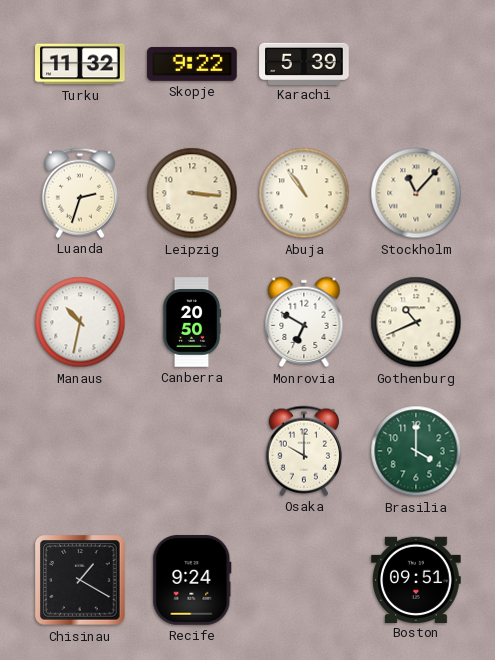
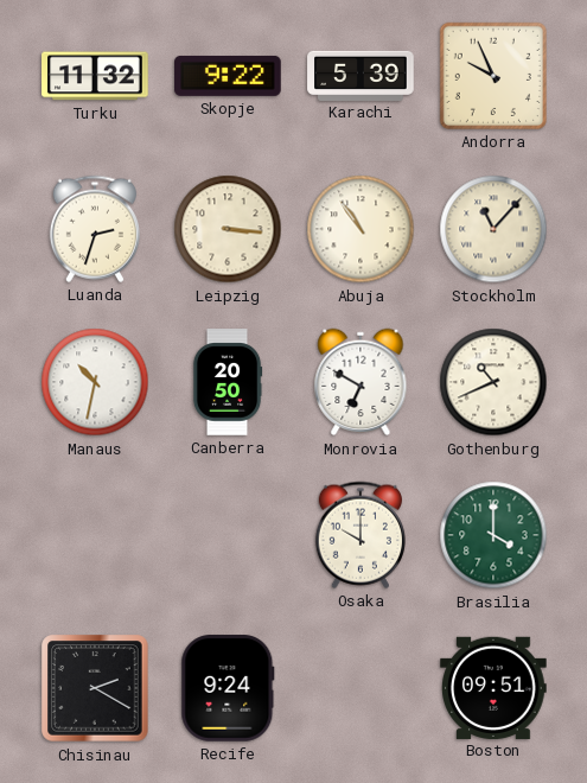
Andorra: none -> 9:56 (493, 76)
Chisinau: 1:20 -> 2:20 (95, 688)
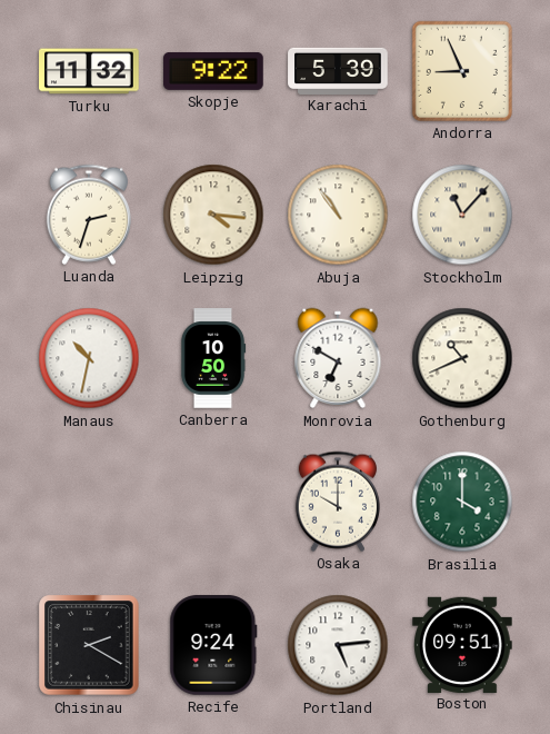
Andorra: 9:56 -> 8:56 (462, 71)
Leipzig: 3:16 -> 4:16 (213, 215)
Canberra: 20:50 -> 10:50 (213, 358)
Portland: none -> 5:14 (338, 645)
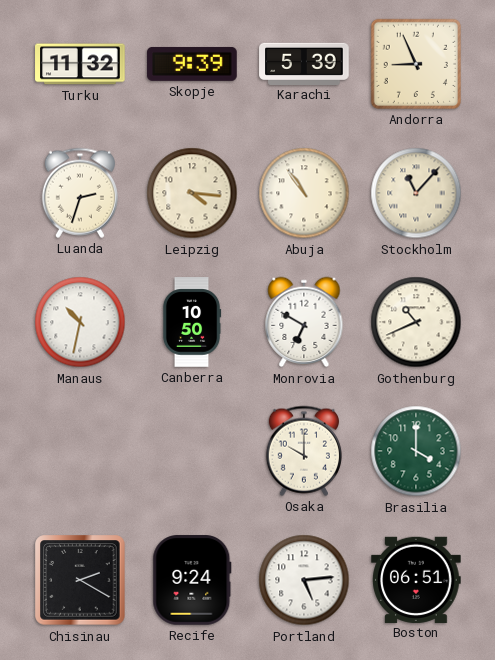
Skopje: 9:22 -> 9:39 (192, 64)
Boston: 09:51 -> 06:51 (416, 579)
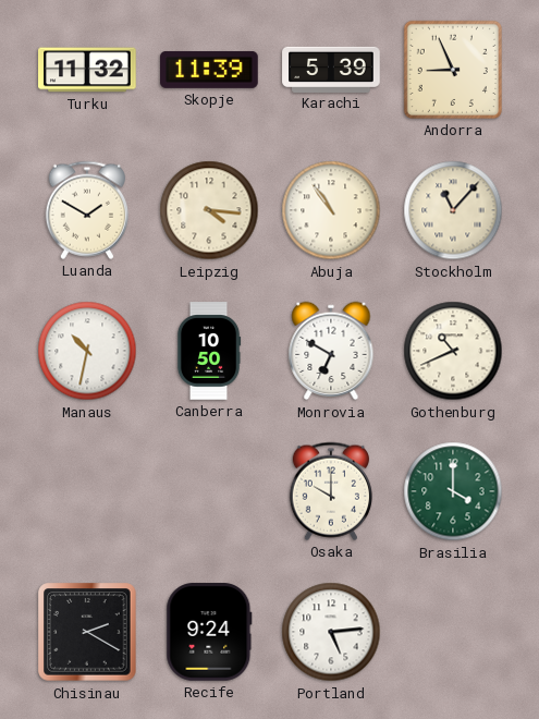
Skopje: 9:39 -> 11:39 (209, 70)
Luanda: 2:33 -> 1:50 (87, 210)
Boston: 06:51 -> none (416, 579)
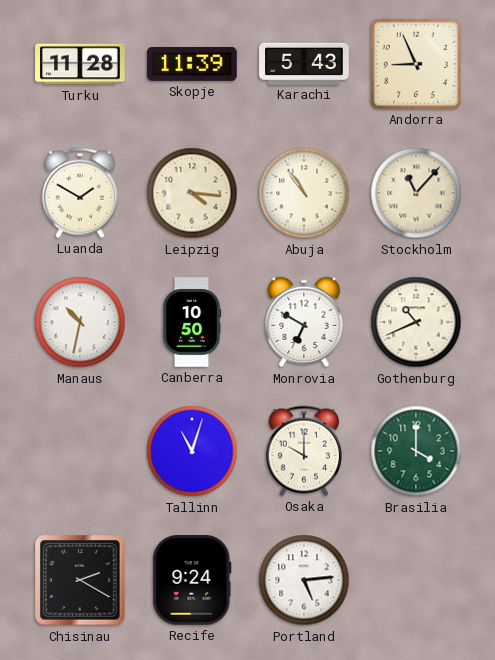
Turku: 11:32 -> 11:28 (80, 64)
Karachi: 5:39 -> 5:43 (304, 63)
Tallinn: none -> 11:03 (192, 451)
